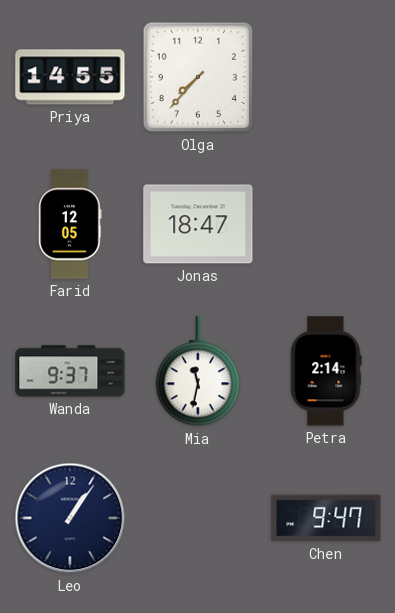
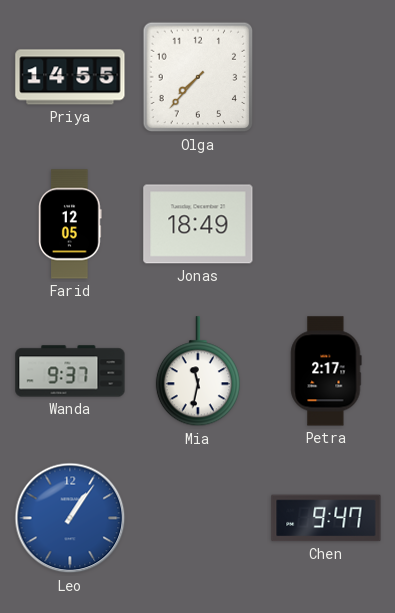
Jonas: 18:47 -> 18:49 (198, 224)
Petra: 2:14 -> 2:17 (326, 371)
Leo dial: navy -> blue (70, 518)
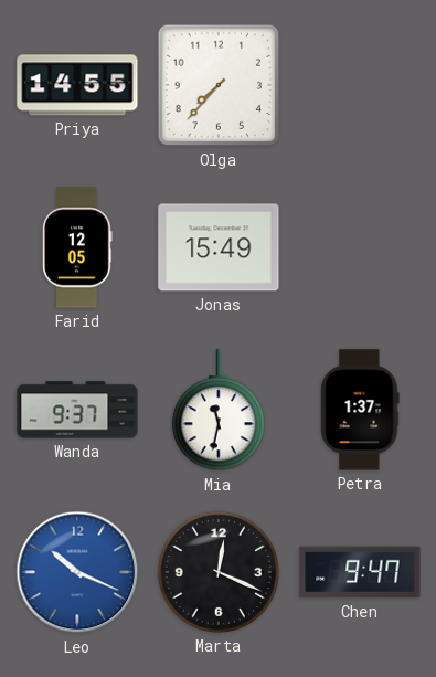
Jonas: 18:49 -> 15:49 (219, 247)
Petra: 2:17 -> 1:37 (360, 410)
Leo: 1:06 -> 10:19 (77, 572)
Marta: none -> 12:19 (219, 572)
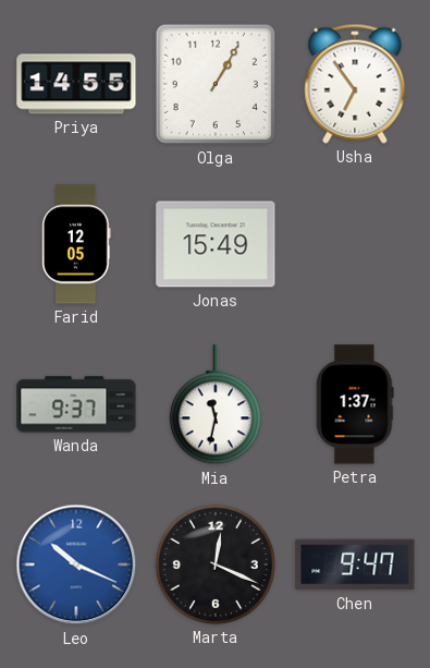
Olga: 7:37 -> 1:05 (216, 84)
Usha: none -> 6:54 (355, 84)
